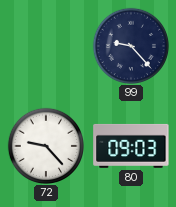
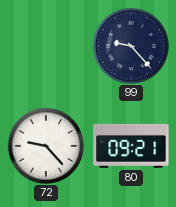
80: 09:03 -> 09:21 (131, 146)
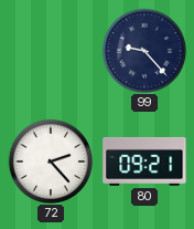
72: 9:23 -> 2:23 (50, 160)
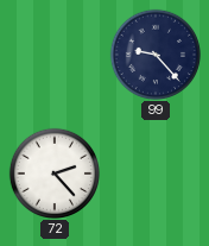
80: 09:21 -> none (144, 162)
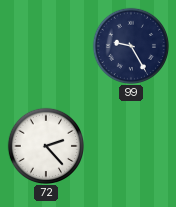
99: 9:23 -> 9:25 (130, 45)
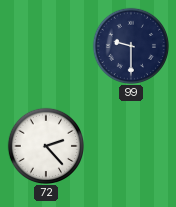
99: 9:25 -> 9:30 (130, 45)
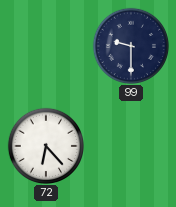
72: 2:23 -> 6:23 (45, 145)
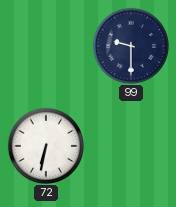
72: 6:23 -> 6:32 (45, 145)
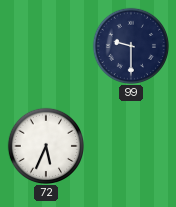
72: 6:32 -> 5:34 (45, 145)
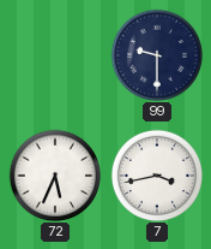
7: none -> 3:43 (156, 174)
